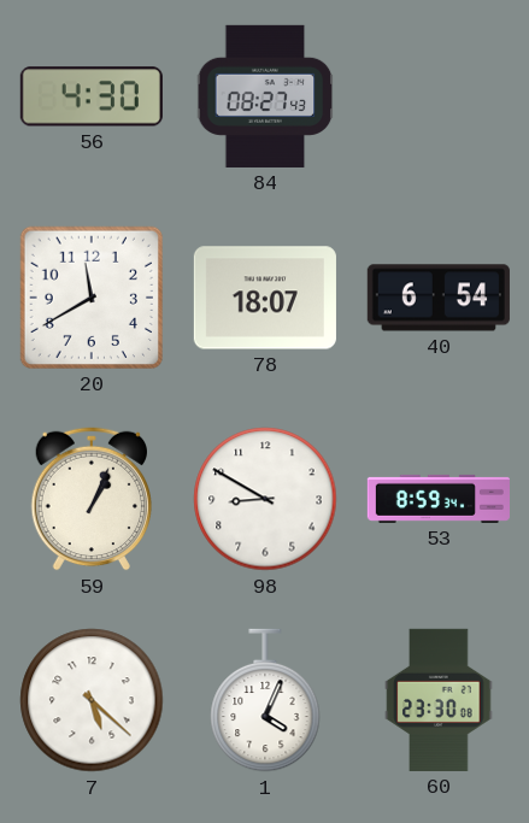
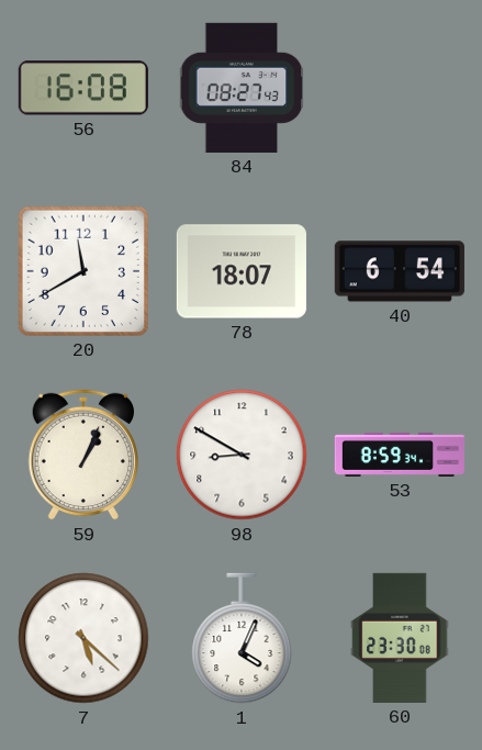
56: 4:30 -> 16:08 (83, 88)
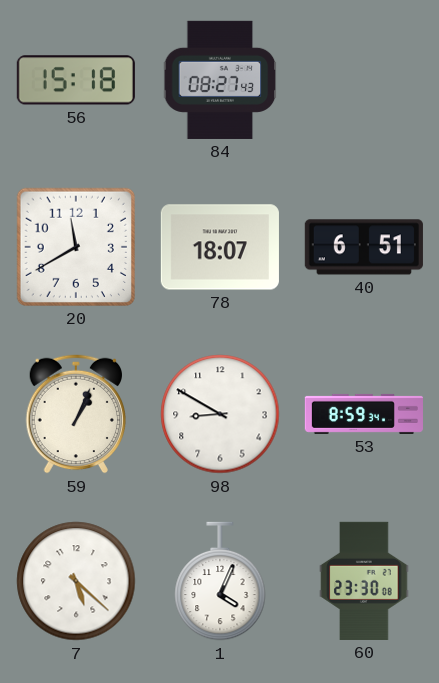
56: 16:08 -> 15:18 (76, 80)
40: 6:54 -> 6:51 (364, 247)
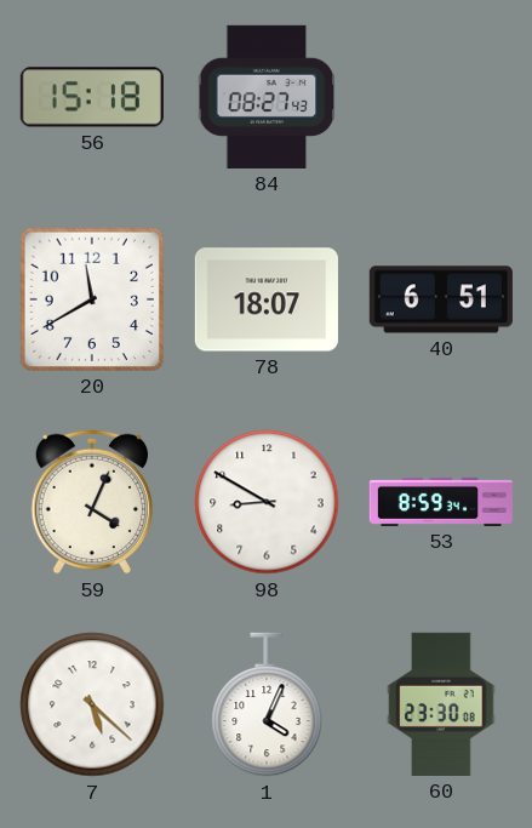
59: 1:04 -> 4:04 (92, 502)
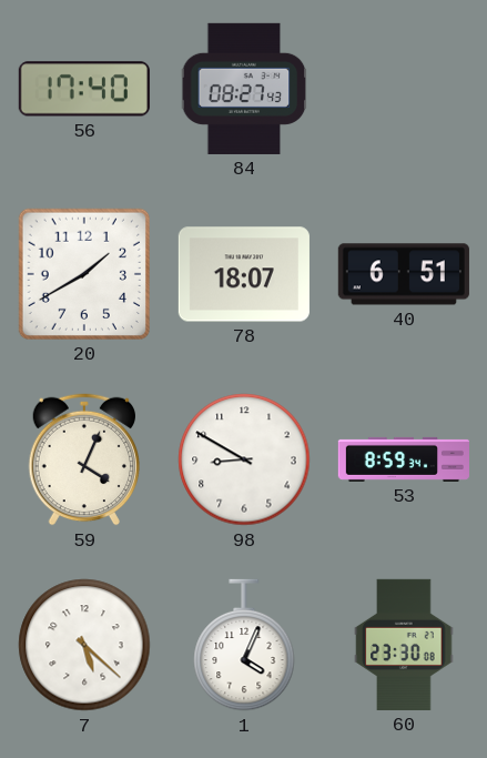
56: 15:18 -> 17:40 (84, 89)
20: 11:40 -> 1:40 (84, 274)
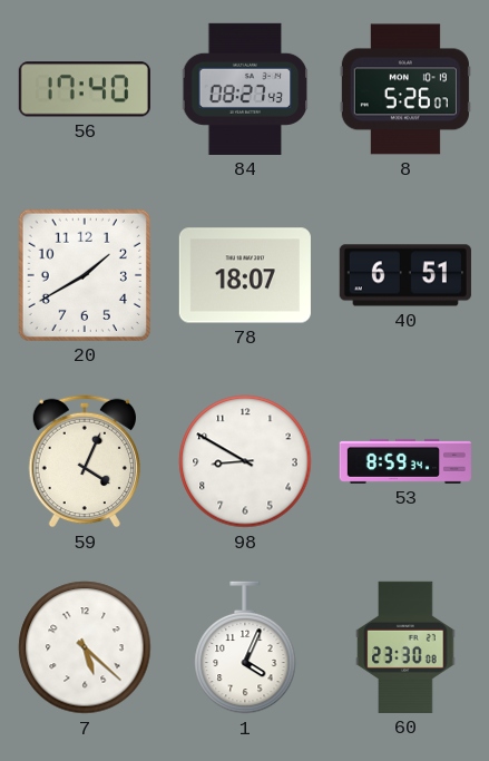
8: none -> 5:26 (405, 89)
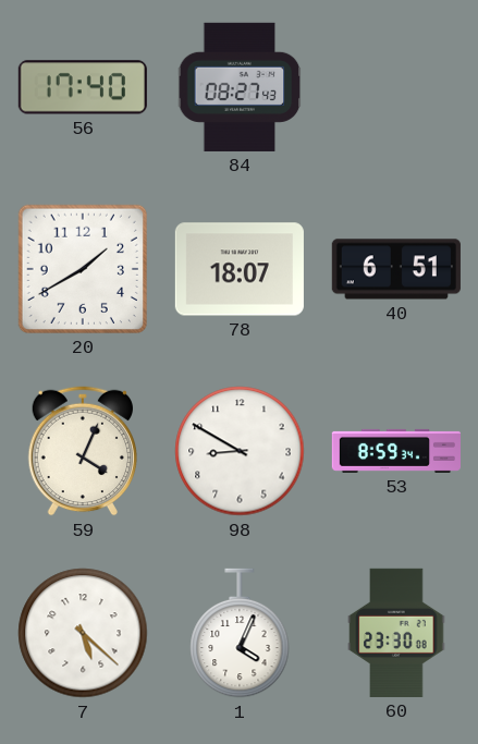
8: 5:26 -> none (405, 89)
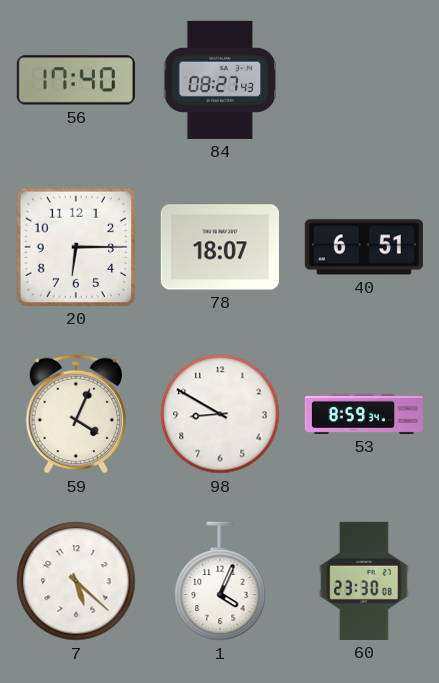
20: 1:40 -> 6:15 (76, 247)
